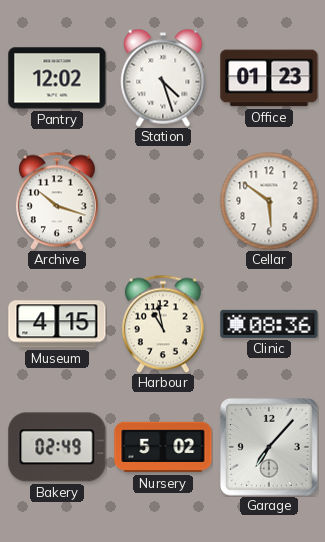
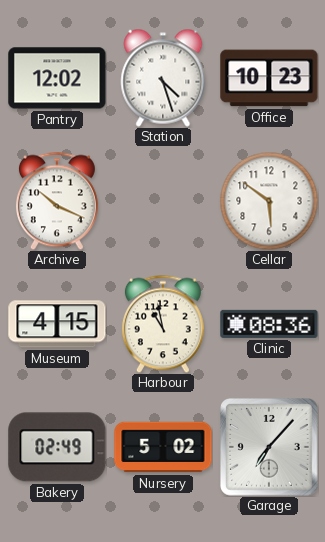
Office: 01:23 -> 10:23 (269, 78)
Archive: 10:18 -> 10:19 (57, 201)
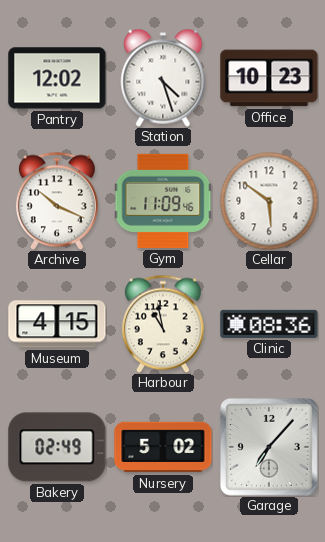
Gym: none -> 11:09 (163, 201)
